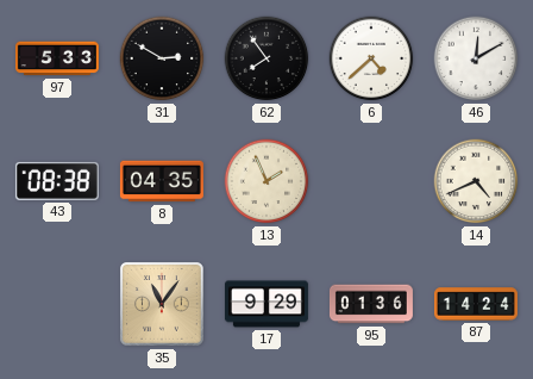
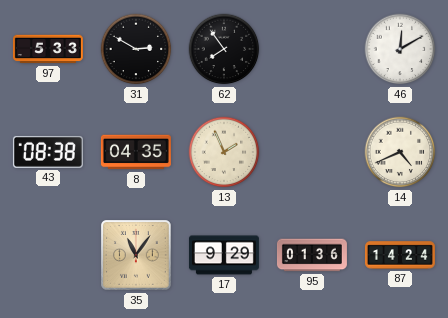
6: 4:38 -> none (371, 58)
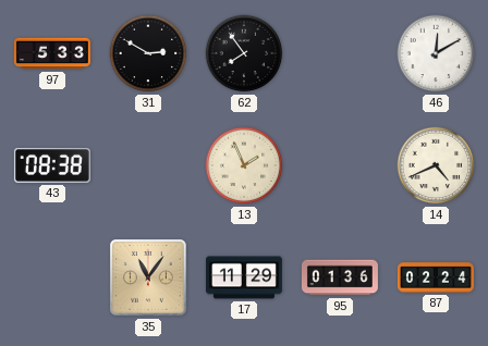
8: 04:35 -> none (136, 152)
17: 9:29 -> 11:29 (244, 277)
87: 14:24 -> 02:24 (436, 277)
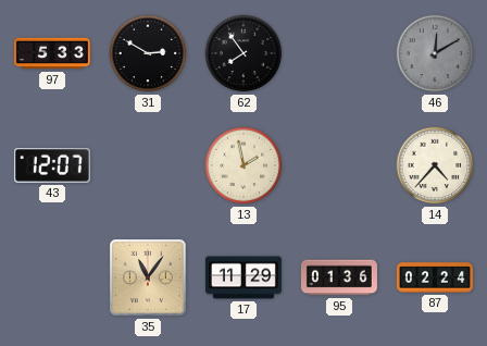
46 dial: white -> grey (435, 53)
43: 08:38 -> 12:07 (52, 165)
13: 1:56 -> 1:58 (243, 165)
14: 4:41 -> 4:37 (435, 165)
